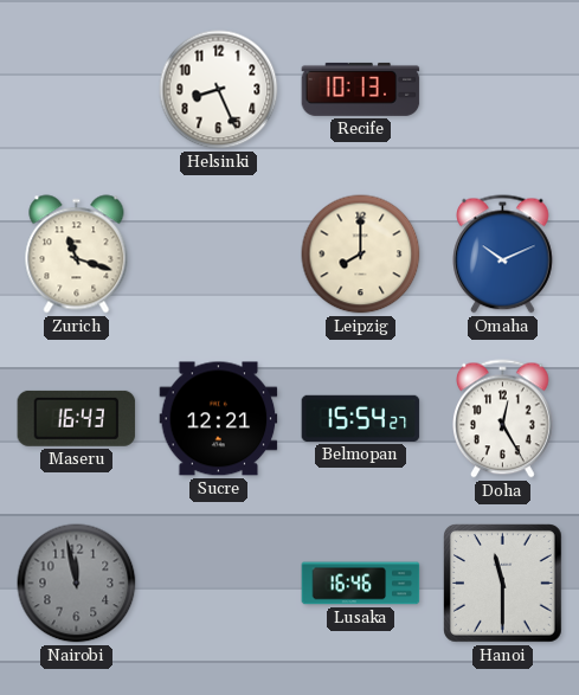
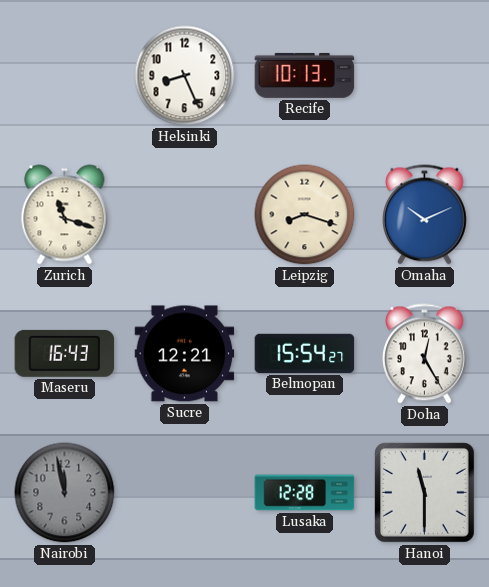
Leipzig: 8:00 -> 8:18 (305, 215)
Lusaka: 16:46 -> 12:28 (305, 493)
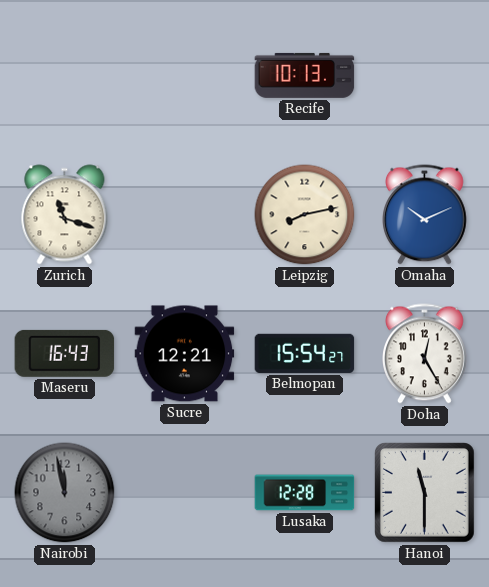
Helsinki: 8:26 -> none (185, 76)
Leipzig: 8:18 -> 8:13 (305, 215)
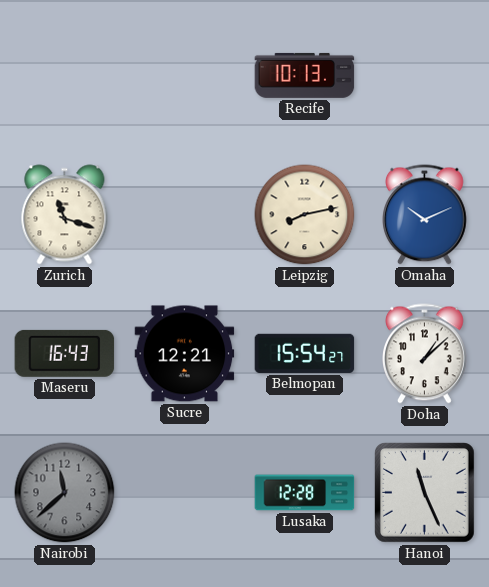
Doha: 12:25 -> 1:08 (425, 354)
Nairobi: 11:58 -> 11:38 (65, 493)
Hanoi: 11:30 -> 11:26 (425, 493)
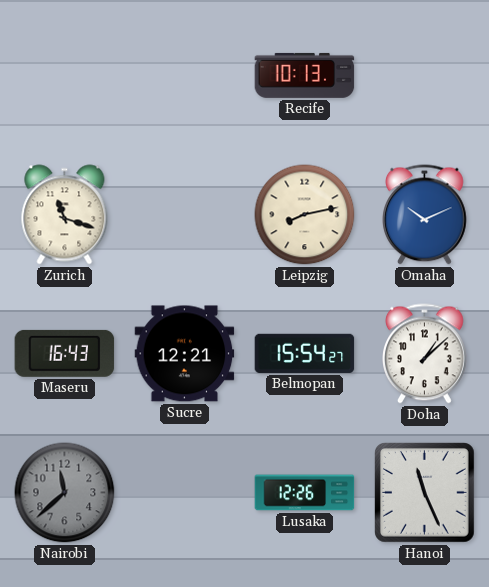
Lusaka: 12:28 -> 12:26 (305, 493)
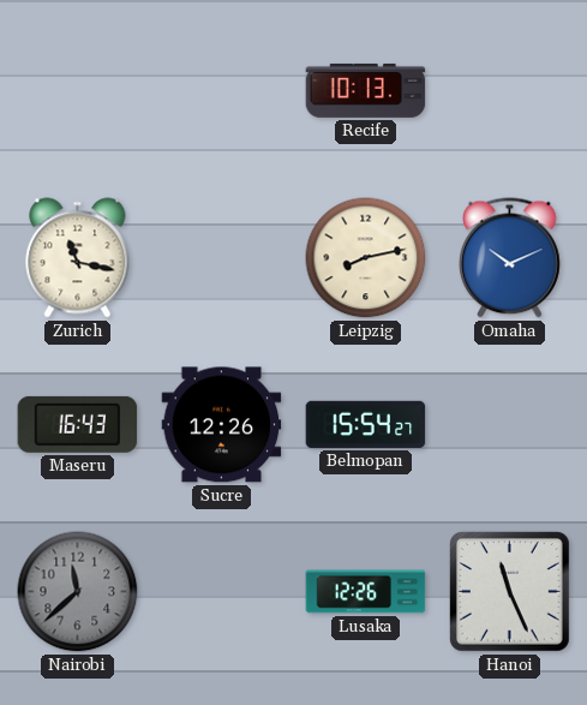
Zurich: 11:18 -> 11:17 (78, 258)
Sucre: 12:21 -> 12:26 (222, 425)
Doha: 1:08 -> none (425, 354)
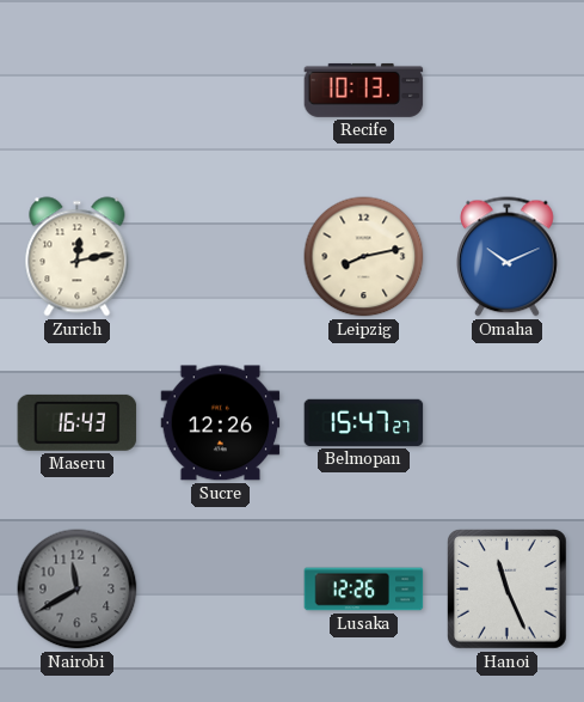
Zurich: 11:17 -> 12:13 (78, 257)
Belmopan: 15:54 -> 15:47 (364, 422)
Nairobi: 11:38 -> 11:40 (78, 590)
